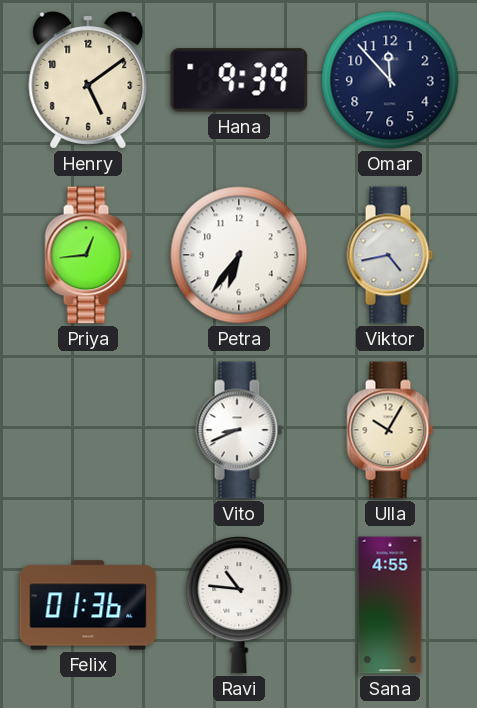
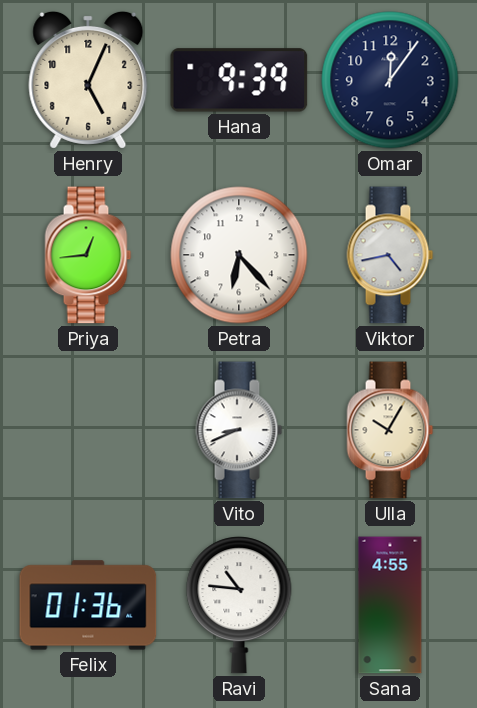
Henry: 5:09 -> 5:04 (88, 80)
Omar: 11:53 -> 12:06 (390, 80)
Petra: 6:36 -> 6:23 (239, 255)
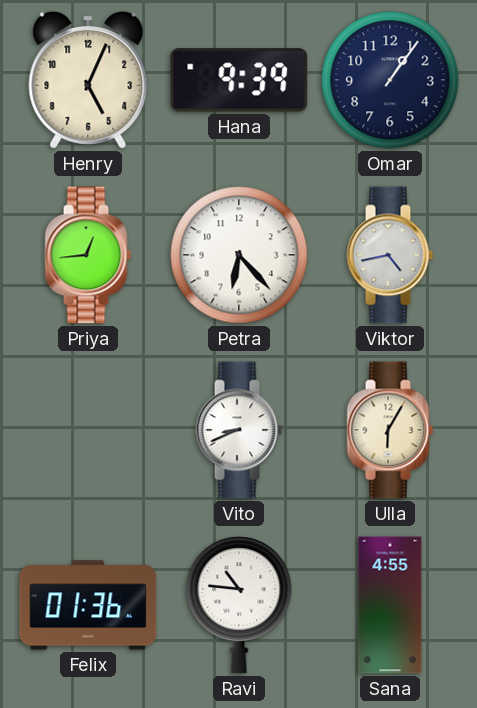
Omar: 12:06 -> 1:06 (390, 80)
Ulla: 10:05 -> 6:05 (390, 430)
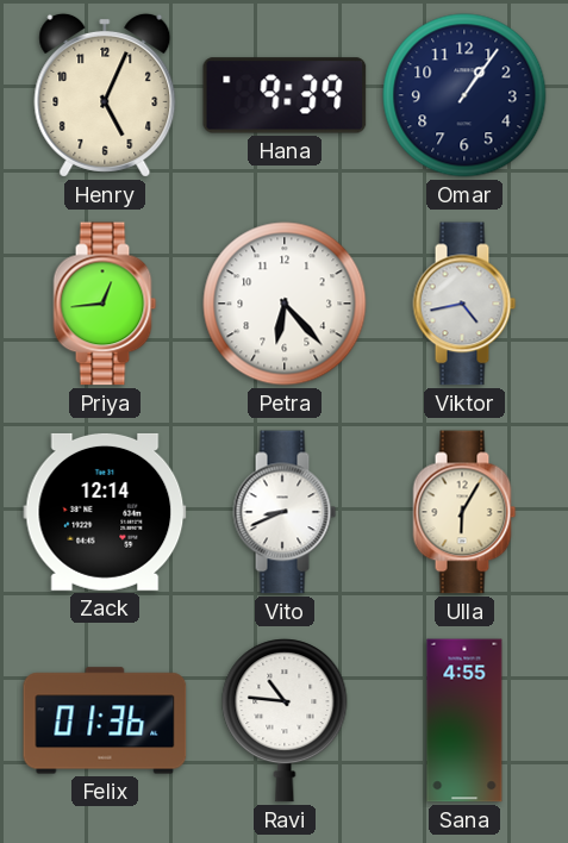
Zack: none -> 12:14 (105, 512)
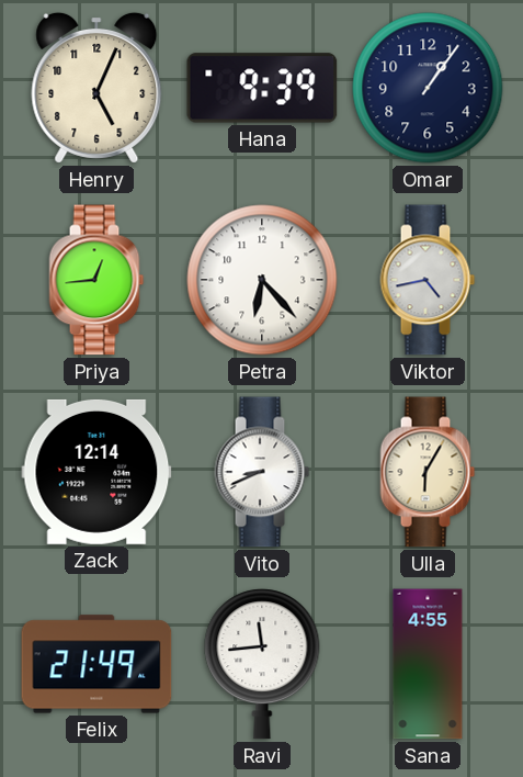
Felix: 01:36 -> 21:49 (96, 664)
Ravi: 10:46 -> 11:44 (262, 664)
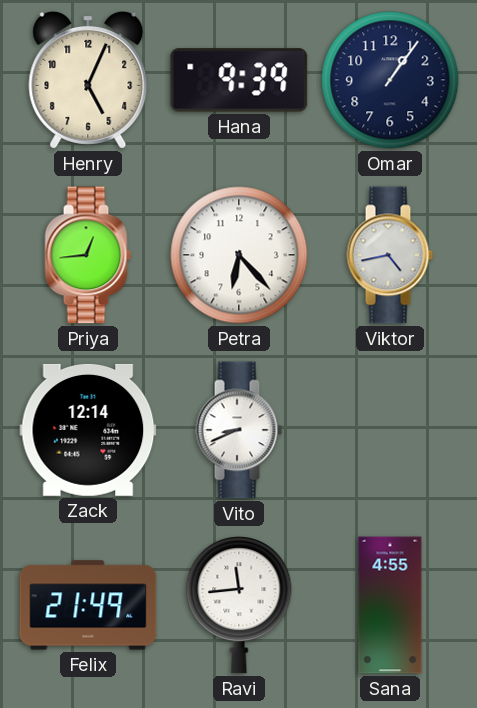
Ulla: 6:05 -> none (428, 472)
